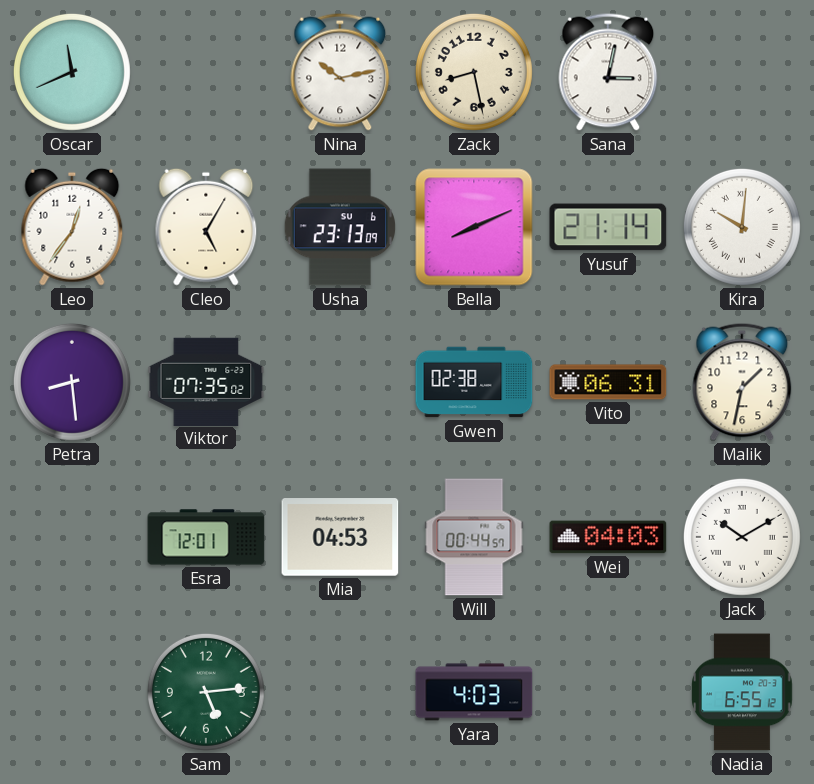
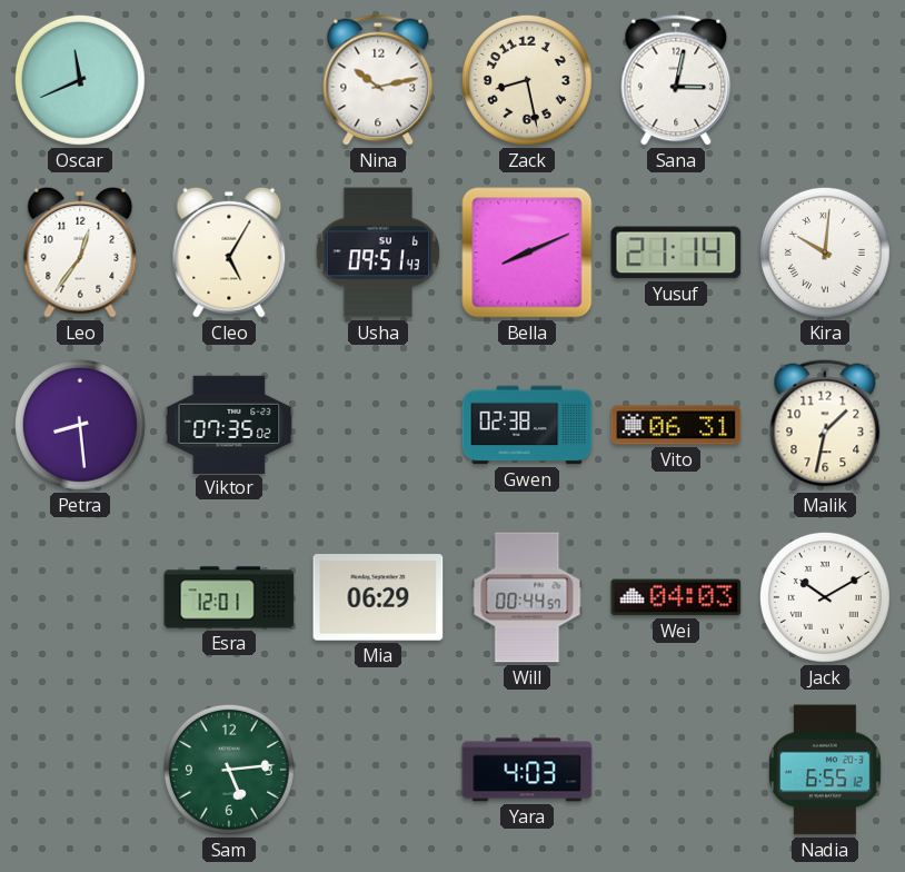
Usha: 23:13 -> 09:51 (378, 252)
Mia: 04:53 -> 06:29 (378, 597)
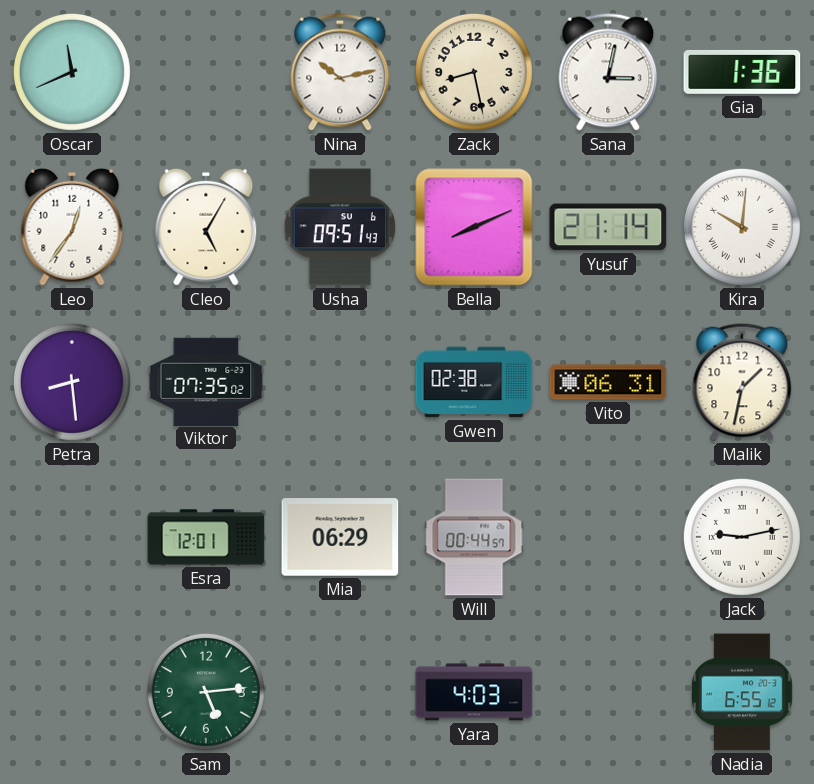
Gia: none -> 1:36 (742, 72)
Wei: 04:03 -> none (676, 597)
Jack: 10:10 -> 9:13 (742, 537)
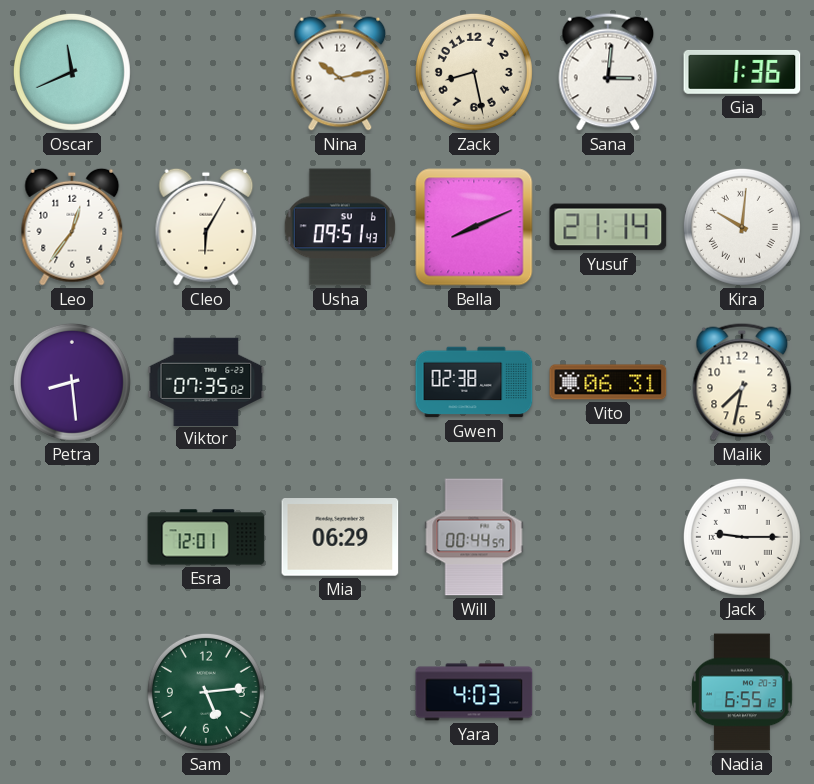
Sana: 3:02 -> 3:01 (608, 72)
Cleo: 5:05 -> 6:05 (206, 227)
Malik: 1:32 -> 7:32 (742, 382)
Jack: 9:13 -> 9:15 (742, 537)
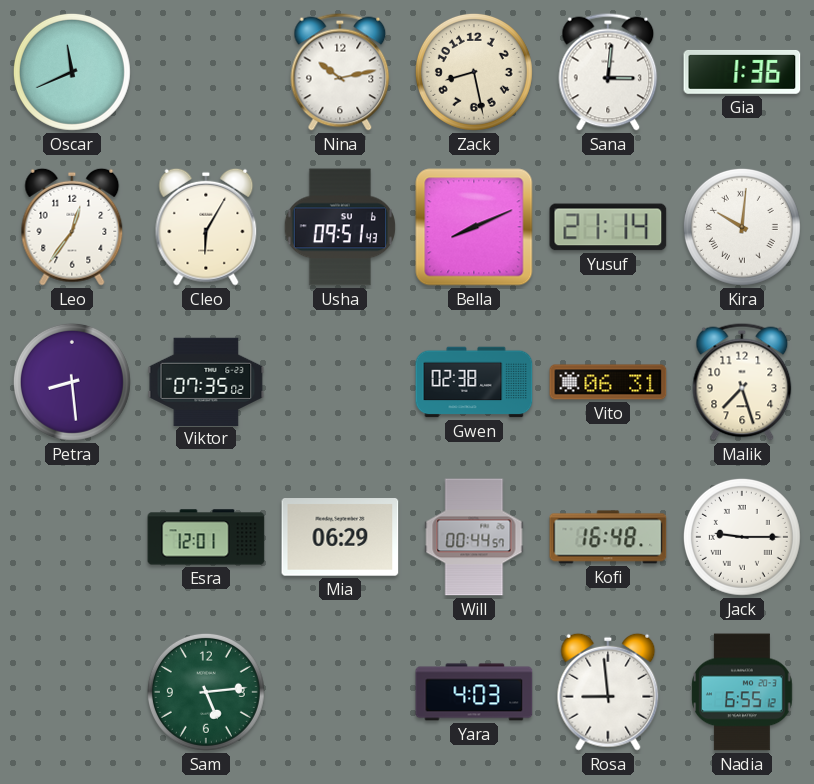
Malik: 7:32 -> 7:27 (742, 382)
Kofi: none -> 16:48 (608, 537)
Rosa: none -> 8:59 (608, 692)
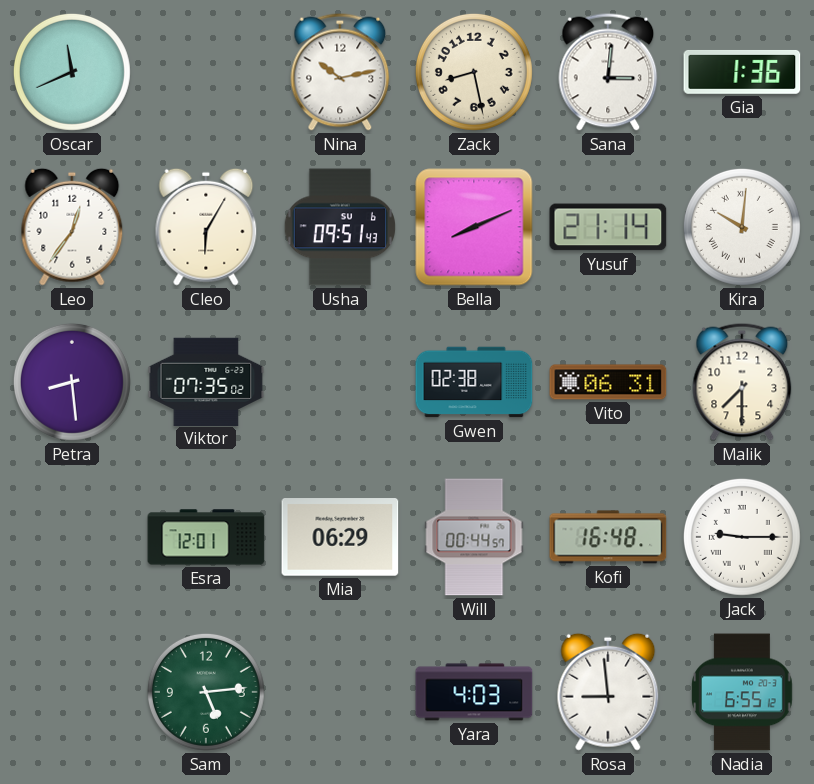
Malik: 7:27 -> 7:30 (742, 382)
